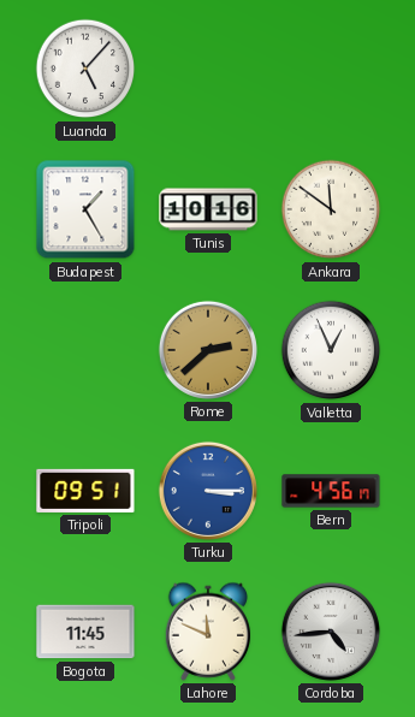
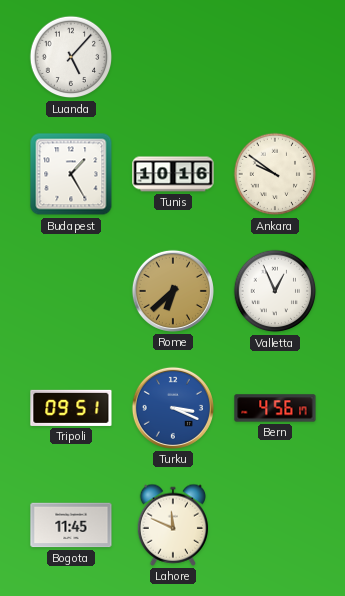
Ankara: 11:51 -> 9:51 (275, 174)
Rome: 2:38 -> 6:38 (173, 291)
Turku: 3:15 -> 3:19 (173, 408)
Cordoba: 4:44 -> none (331, 632)
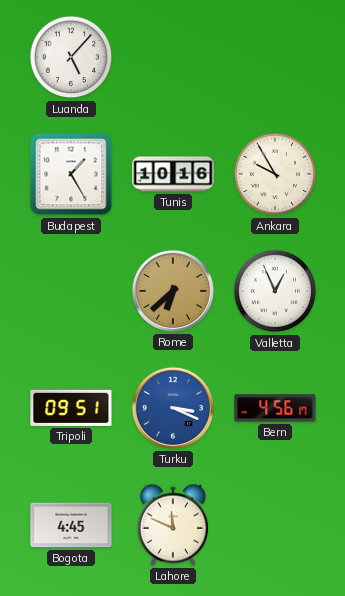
Ankara: 9:51 -> 9:55 (275, 174)
Bogota: 11:45 -> 4:45 (71, 525)
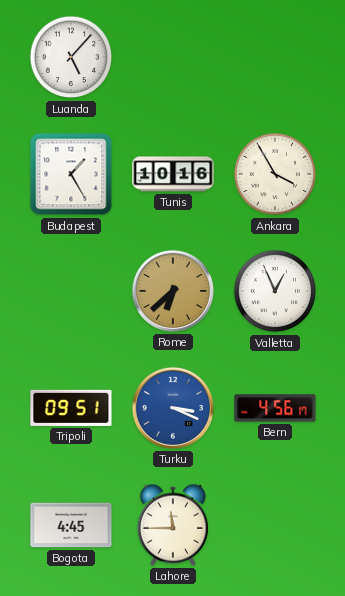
Ankara: 9:55 -> 3:55 (275, 174)
Lahore: 11:49 -> 11:45 (173, 525)
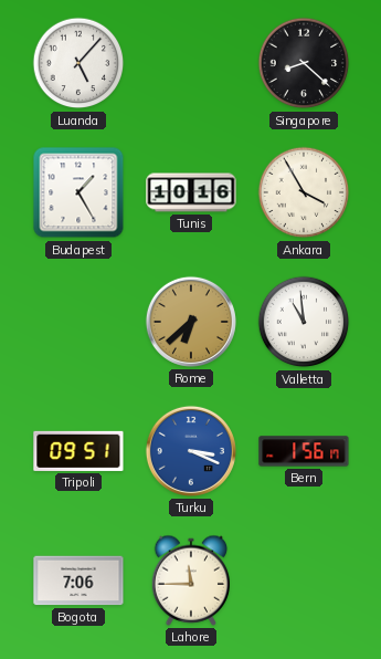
Singapore: none -> 8:22 (304, 63)
Valletta: 12:56 -> 10:59 (304, 322)
Bern: 4:56 -> 1:56 (304, 451)
Bogota: 4:45 -> 7:06 (78, 580)
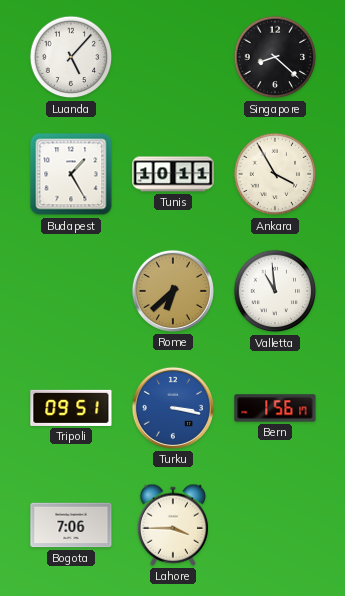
Tunis: 10:16 -> 10:11 (173, 174)
Turku: 3:19 -> 3:17 (173, 408)
Lahore: 11:45 -> 3:45 (173, 525)
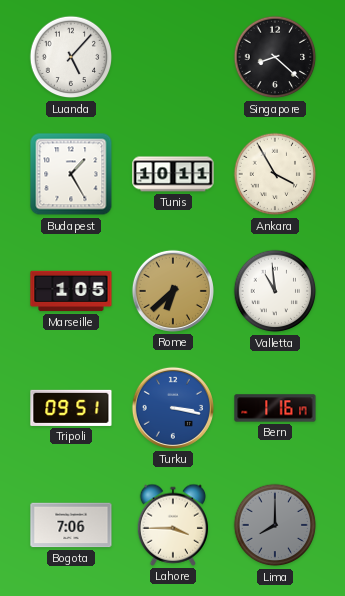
Marseille: none -> 1:05 (71, 291)
Bern: 1:56 -> 1:16 (275, 408)
Lima: none -> 8:00 (275, 525)
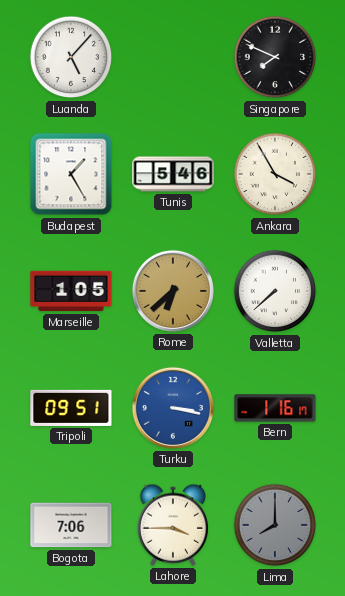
Singapore: 8:22 -> 7:49 (275, 57)
Tunis: 10:11 -> 5:46 (173, 174)
Valletta: 10:59 -> 7:38 (275, 291)
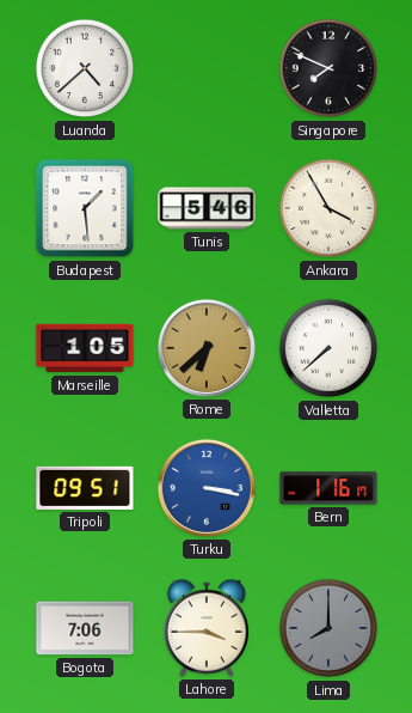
Luanda: 5:07 -> 4:38 (85, 68)
Budapest: 1:25 -> 1:29 (85, 208)
